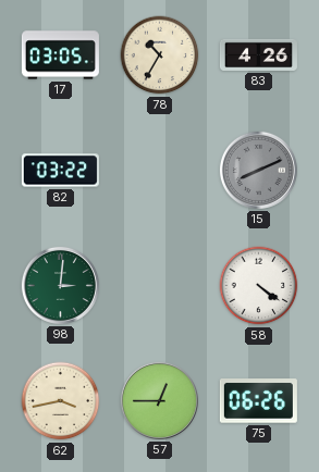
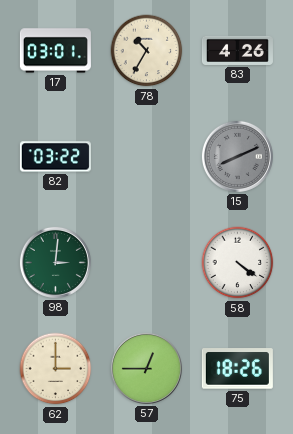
17: 03:05 -> 03:01 (55, 51)
62: 3:43 -> 3:00 (56, 369)
75: 06:26 -> 18:26 (237, 369)
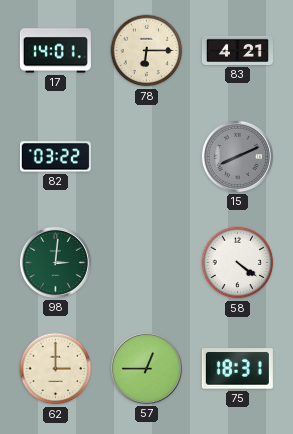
17: 03:01 -> 14:01 (55, 51)
78: 10:35 -> 6:15 (147, 51)
83: 4:26 -> 4:21 (237, 50)
75: 18:26 -> 18:31 (237, 369)
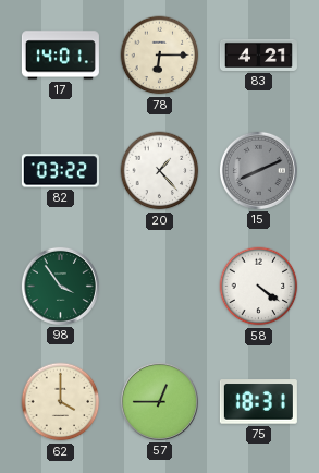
20: none -> 1:23 (160, 171)
98: 3:01 -> 3:54 (60, 286)
62: 3:00 -> 4:00 (61, 402)
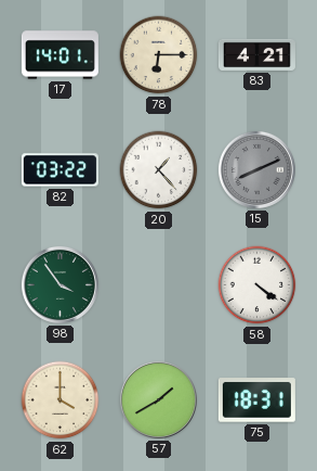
57: 12:45 -> 1:40 (158, 399)
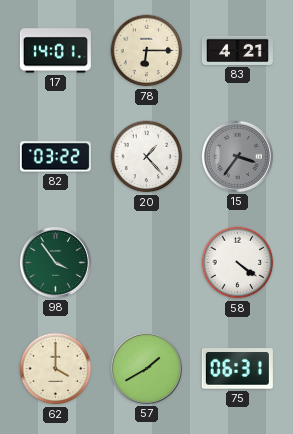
15: 8:11 -> 3:36 (237, 156)
75: 18:31 -> 06:31 (237, 369)
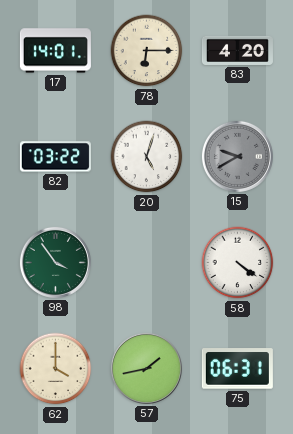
83: 4:21 -> 4:20 (237, 50)
20: 1:23 -> 5:03 (147, 157)
15: 3:36 -> 9:40 (237, 156)
57: 1:40 -> 1:43 (146, 368)
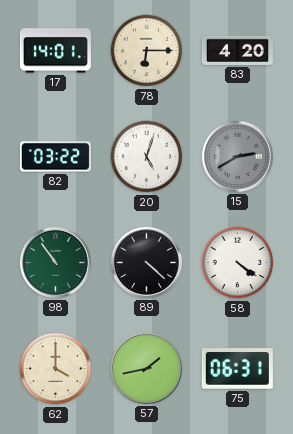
15: 9:40 -> 2:40 (237, 156)
98: 3:54 -> 10:54 (55, 262)
89: none -> 4:22 (146, 262)
